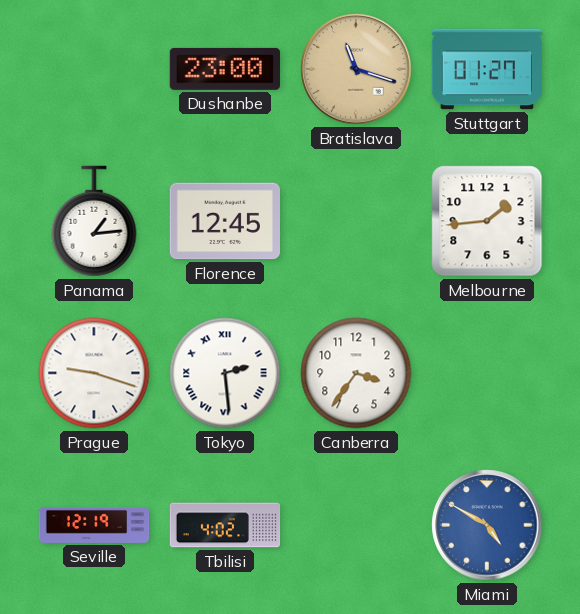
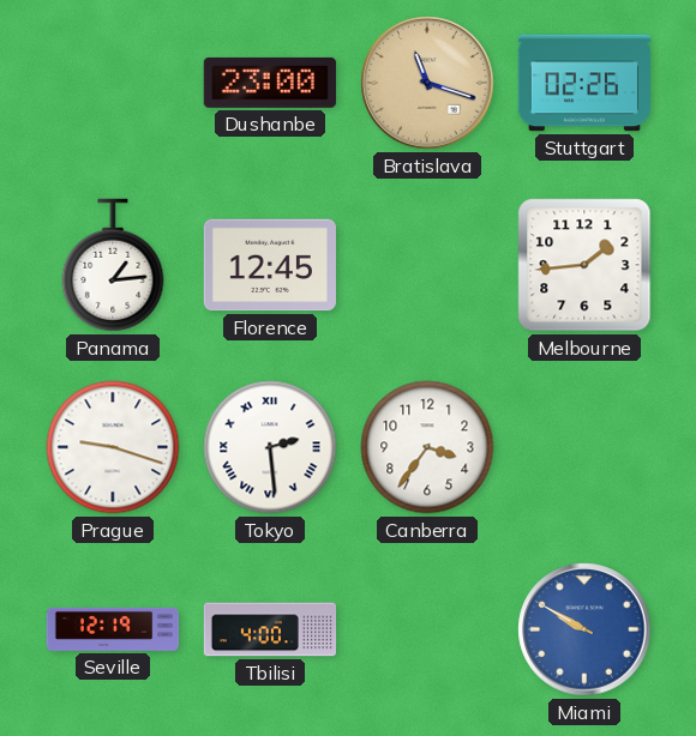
Stuttgart: 01:27 -> 02:26 (583, 83)
Tbilisi: 4:02 -> 4:00 (270, 629)
Miami: 4:50 -> 9:50 (584, 629)
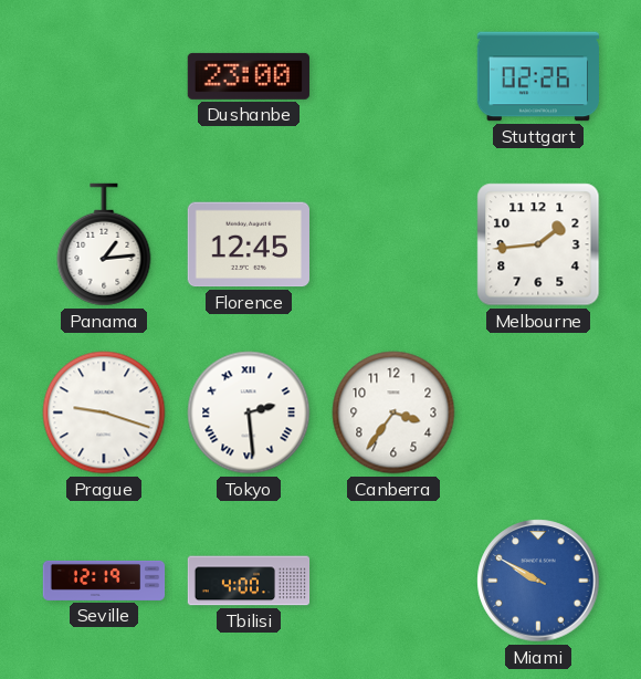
Bratislava: 11:18 -> none (427, 83)
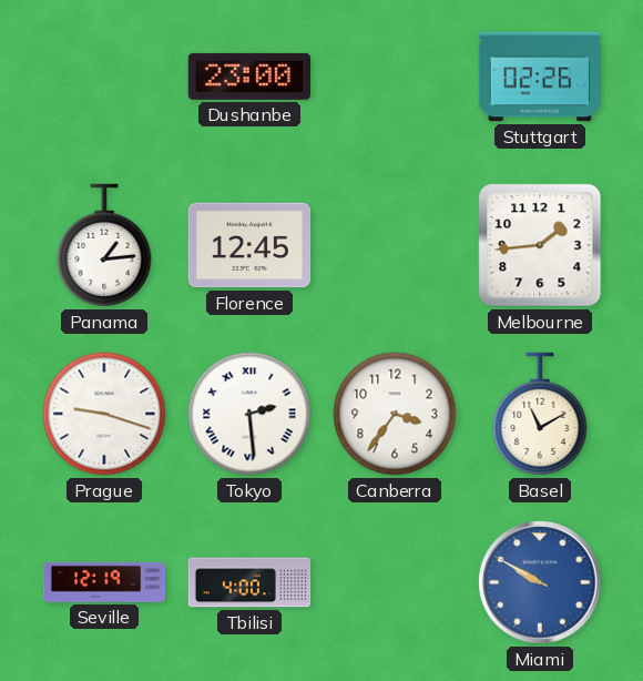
Basel: none -> 11:10 (540, 414)
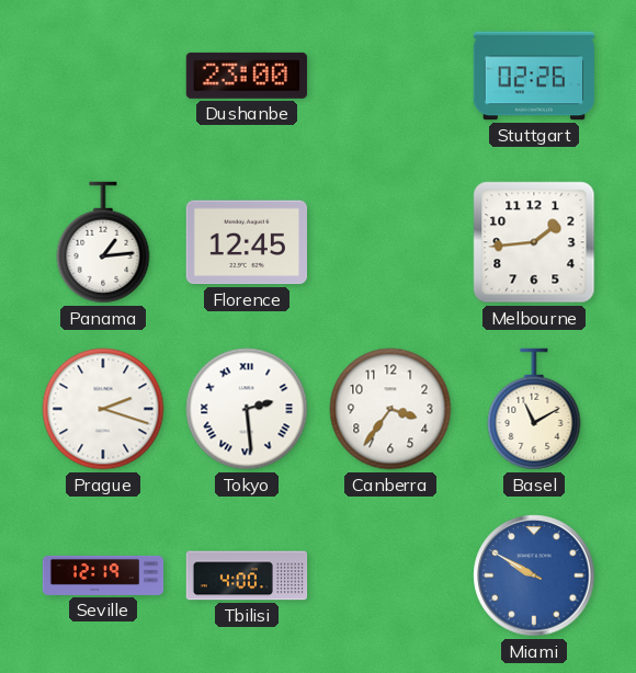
Prague: 9:18 -> 2:18 (103, 409)
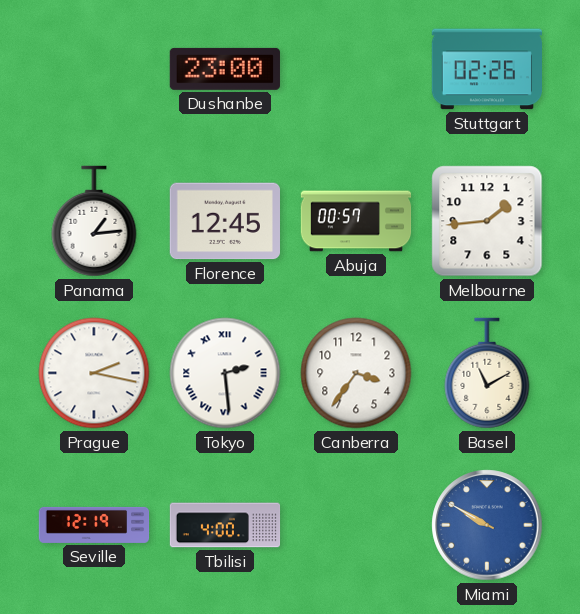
Abuja: none -> 00:57 (356, 221)
Prague: 2:18 -> 2:17 (94, 373)
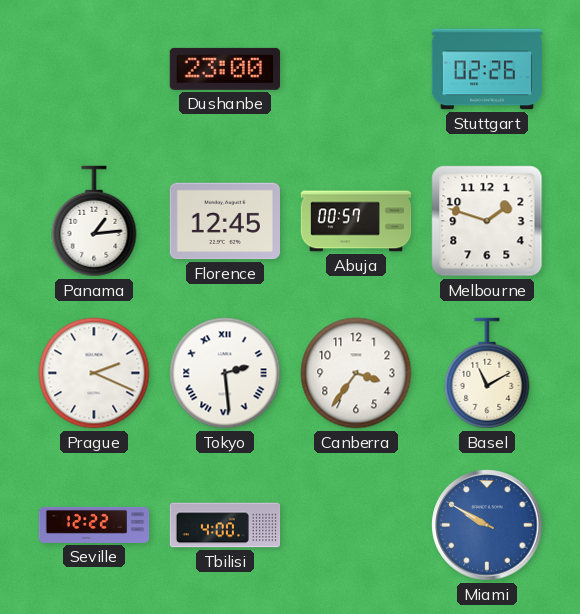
Melbourne: 1:44 -> 1:48 (487, 221)
Prague: 2:17 -> 2:19 (94, 373)
Seville: 12:19 -> 12:22 (94, 525)
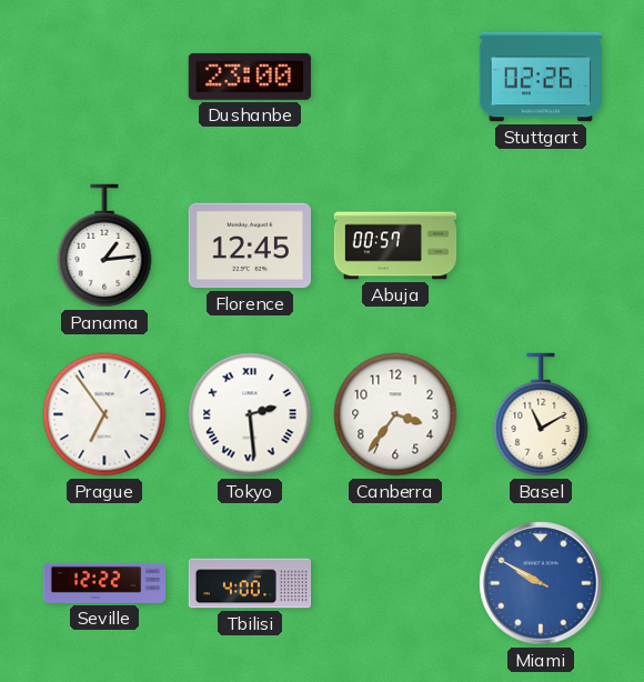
Melbourne: 1:48 -> none (487, 221)
Prague: 2:19 -> 6:54 (104, 414)
